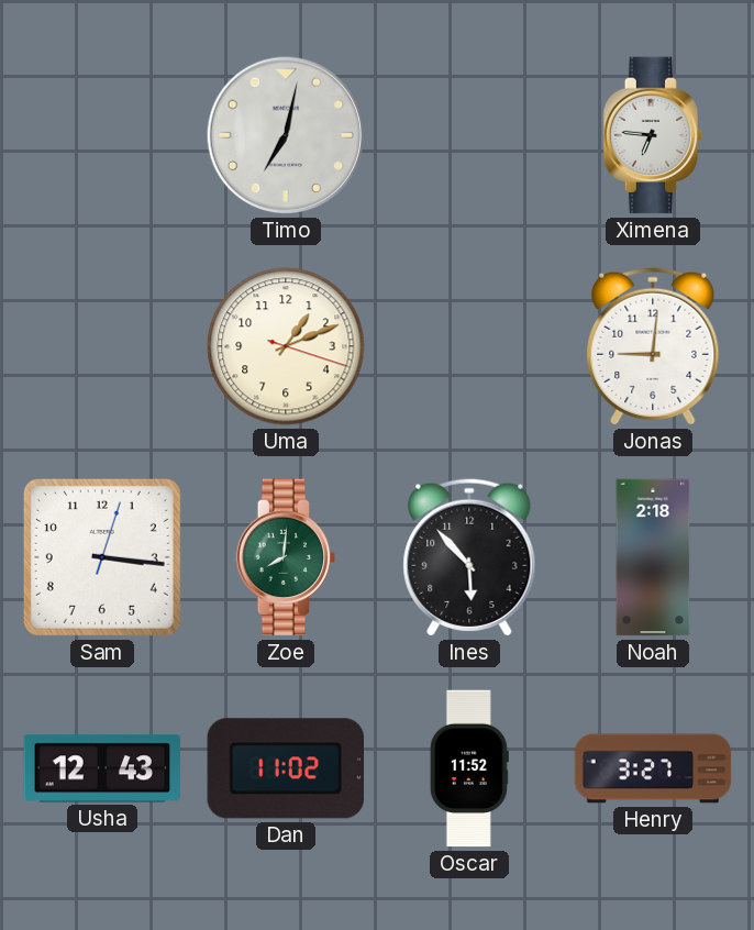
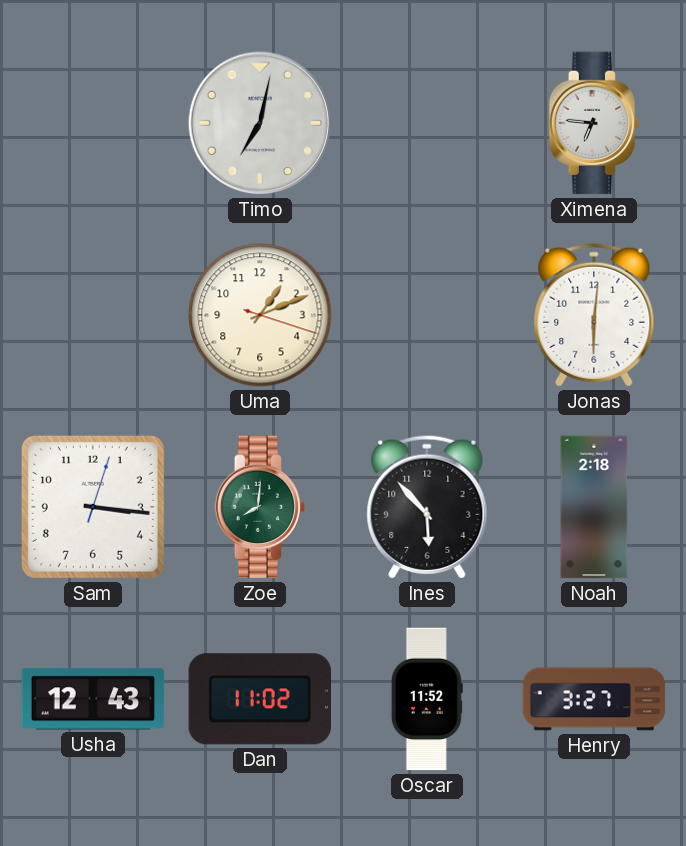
Jonas: 9:01 -> 6:01 (594, 315)
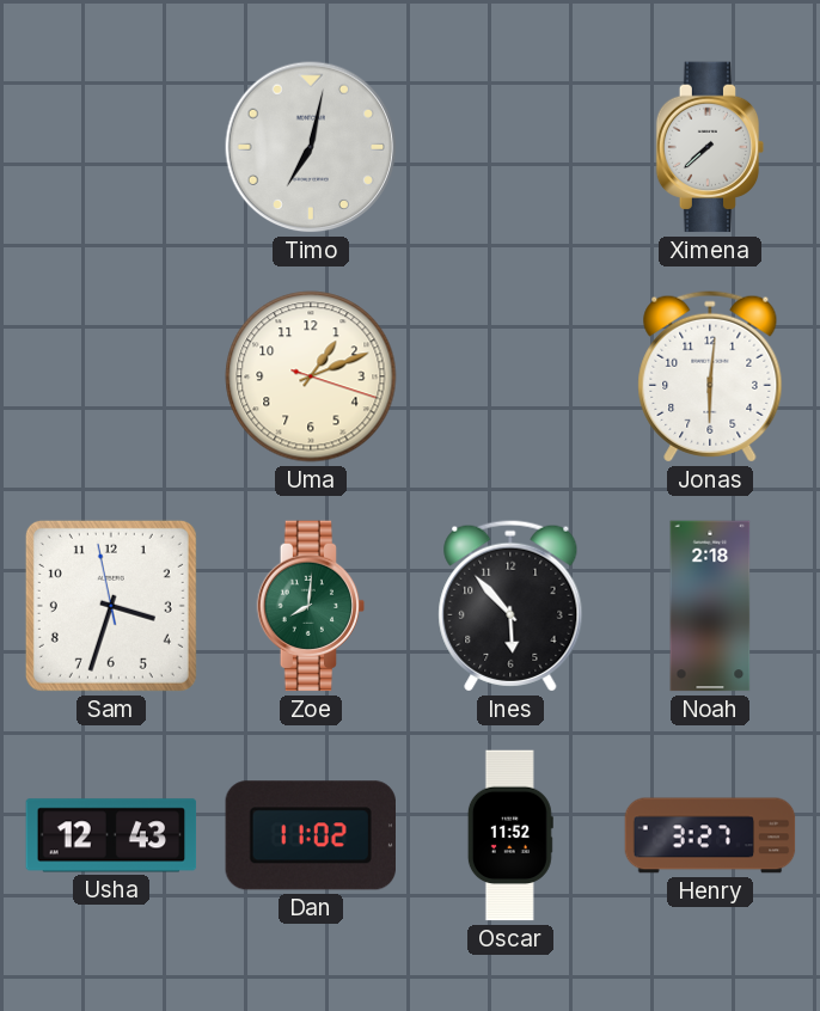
Ximena: 6:46 -> 7:38 (710, 147)
Sam: 3:16 -> 3:32 (111, 606)
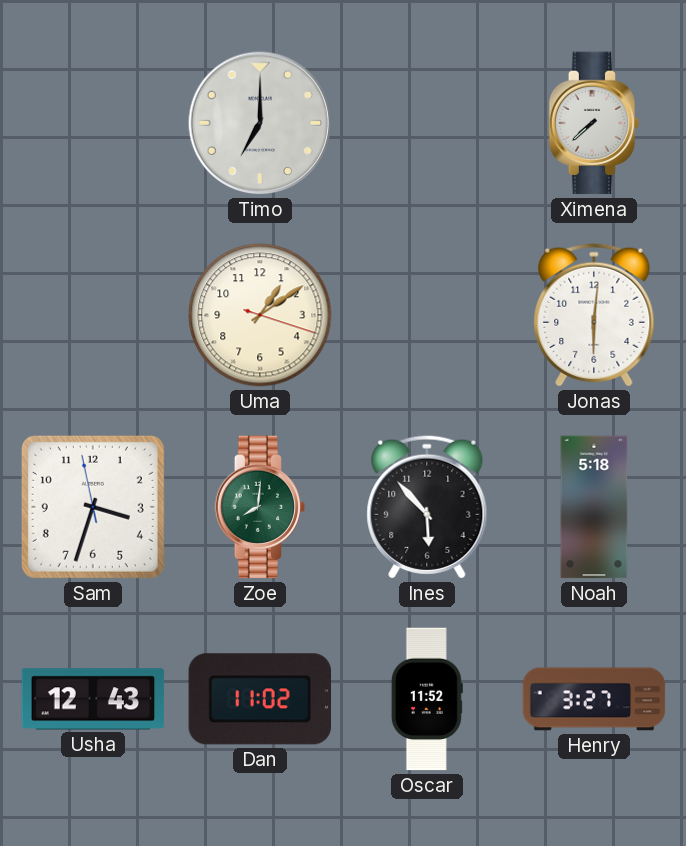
Timo: 7:02 -> 7:00 (260, 123)
Uma: 1:11 -> 1:09 (260, 315)
Noah: 2:18 -> 5:18 (594, 507)
